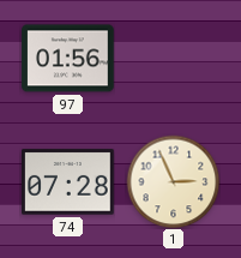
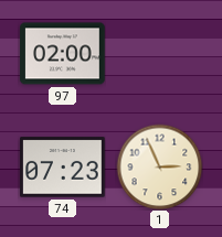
97: 01:56 -> 02:00 (63, 54)
74: 07:28 -> 07:23 (63, 168)
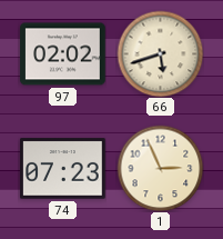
97: 02:00 -> 02:02 (63, 54)
66: none -> 5:42 (160, 53)
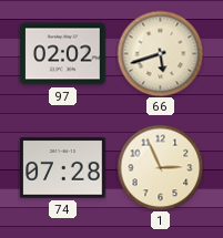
74: 07:23 -> 07:28 (63, 168)
